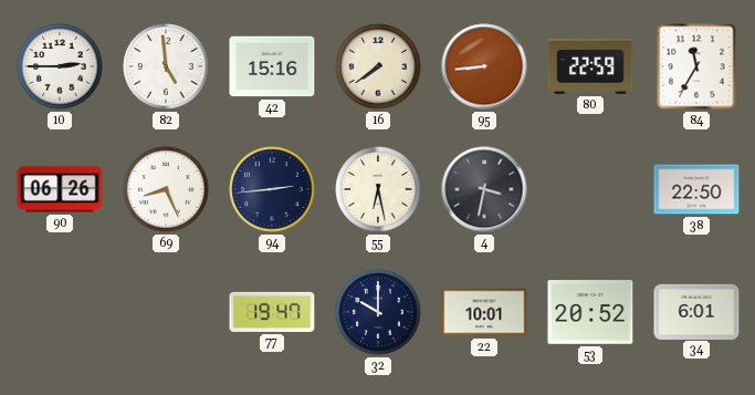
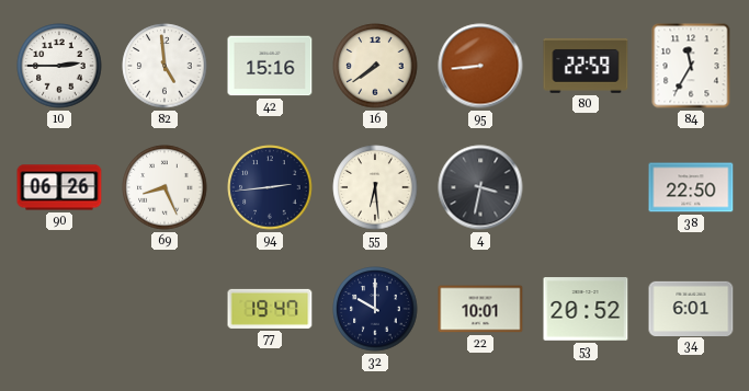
55: 6:28 -> 6:29 (375, 187)
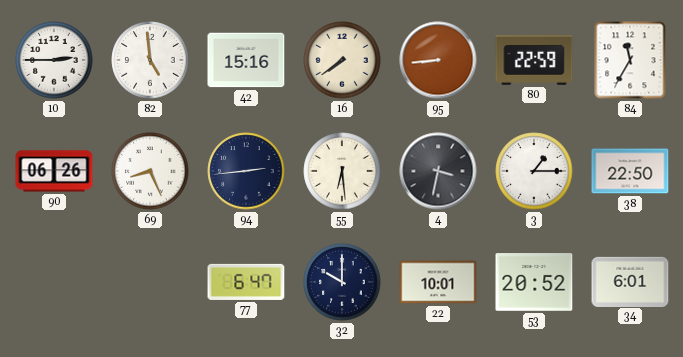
3: none -> 1:15 (534, 171)
77: 19:47 -> 6:47 (246, 282)
